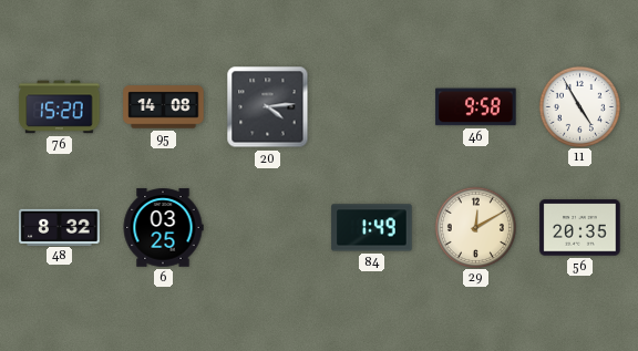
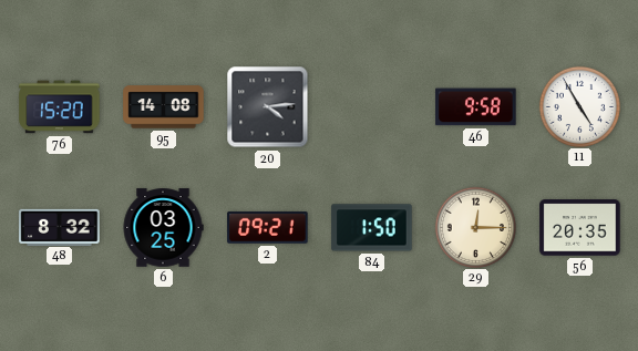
2: none -> 09:21 (268, 227)
84: 1:49 -> 1:50 (372, 228)
29: 12:10 -> 12:15 (475, 227)
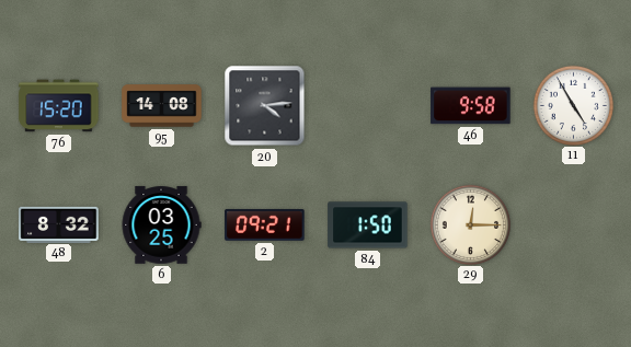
56: 20:35 -> none (580, 228)
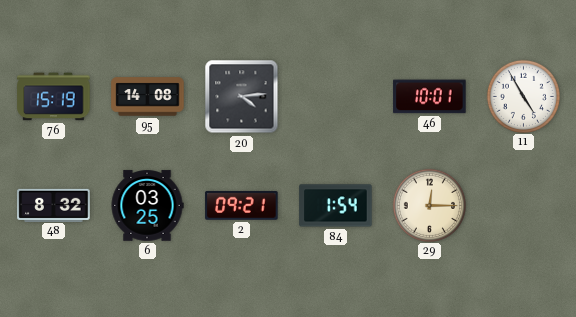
76: 15:20 -> 15:19 (54, 97)
46: 9:58 -> 10:01 (430, 97)
84: 1:50 -> 1:54 (336, 206)
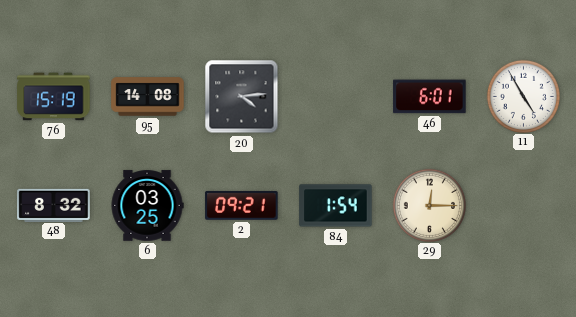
46: 10:01 -> 6:01 (430, 97)
